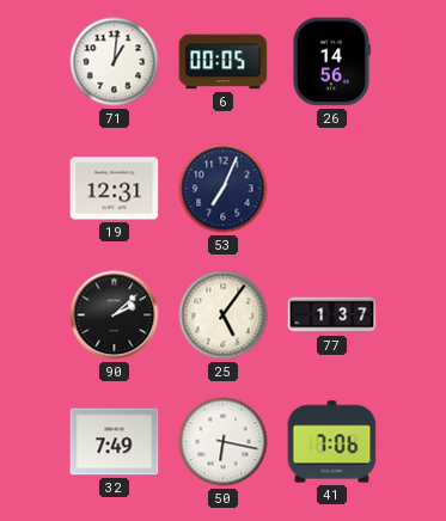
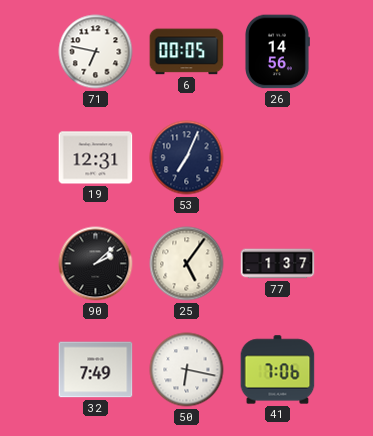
71: 1:01 -> 6:47 (96, 52)
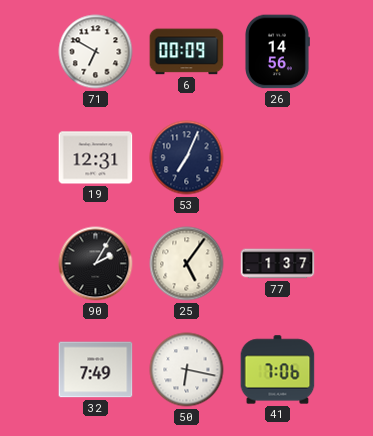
71: 6:47 -> 6:50 (96, 52)
6: 00:05 -> 00:09 (187, 52)
90: 2:08 -> 2:05 (96, 264)
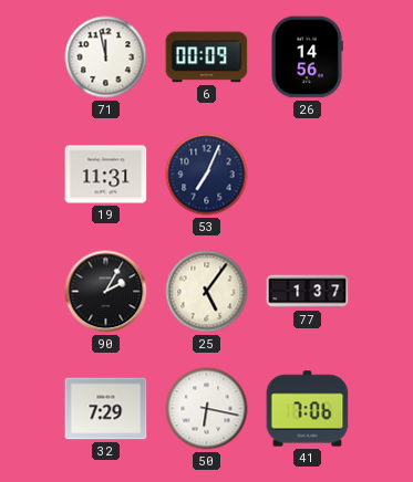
71: 6:50 -> 11:58 (106, 57)
19: 12:31 -> 11:31 (106, 175)
32: 7:49 -> 7:29 (106, 409)
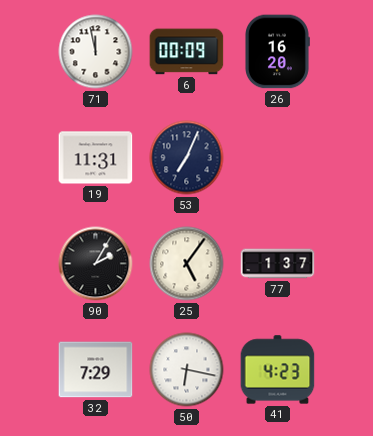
26: 14:56 -> 16:20 (277, 52)
41: 7:06 -> 4:23 (278, 370)
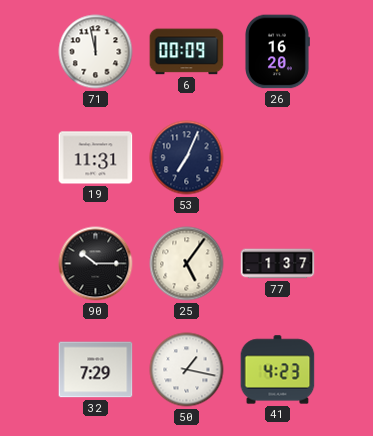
90: 2:05 -> 10:15 (96, 264)
50: 6:17 -> 1:17 (187, 370)
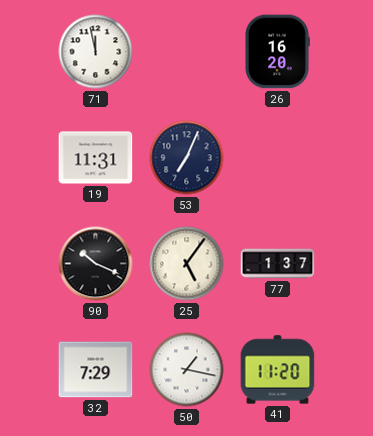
6: 00:09 -> none (187, 52)
90: 10:15 -> 10:19 (96, 264)
41: 4:23 -> 11:20 (278, 370)
